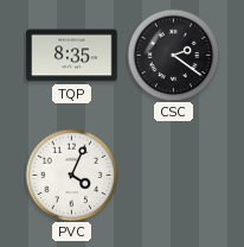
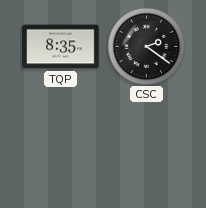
PVC: 4:04 -> none (71, 175)
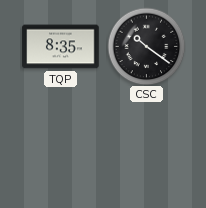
CSC: 2:21 -> 10:21 (146, 46)
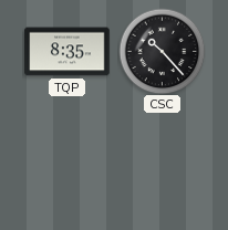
CSC: 10:21 -> 10:23 (162, 51)
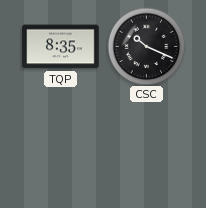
CSC: 10:23 -> 10:19 (146, 46)
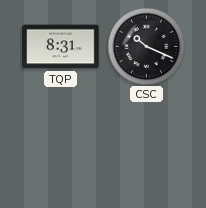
TQP: 8:35 -> 8:31 (61, 47)
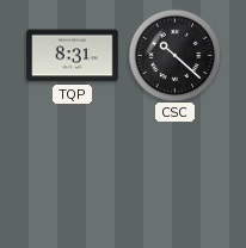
CSC: 10:19 -> 10:22 (174, 55)
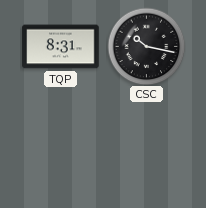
CSC: 10:22 -> 10:17 (146, 46)
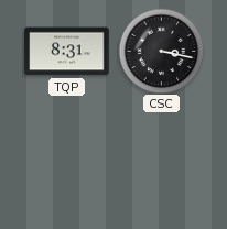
CSC: 10:17 -> 3:17 (161, 51)
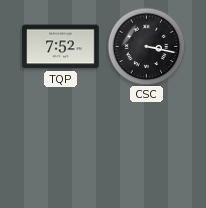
TQP: 8:31 -> 7:52 (61, 47)
